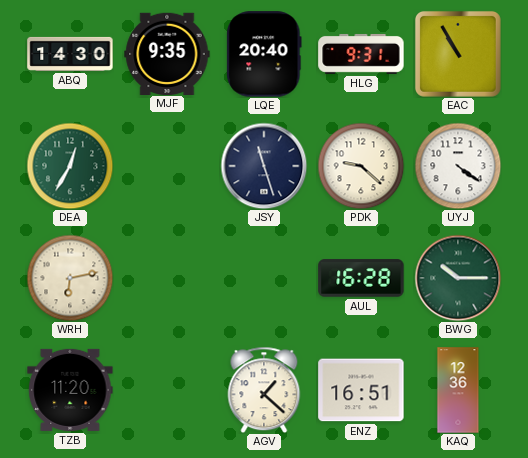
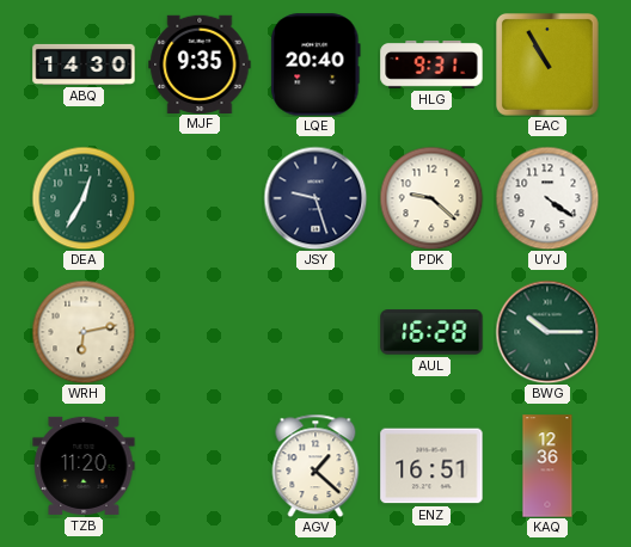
JSY: 11:27 -> 9:27 (315, 198)
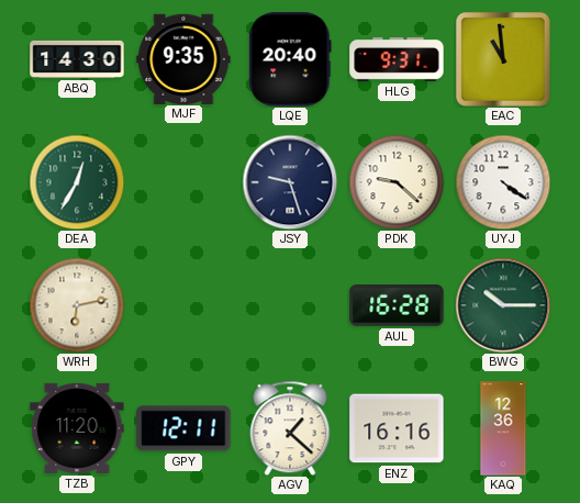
EAC: 10:55 -> 10:59 (503, 59)
GPY: none -> 12:11 (183, 428)
ENZ: 16:51 -> 16:16 (397, 428)
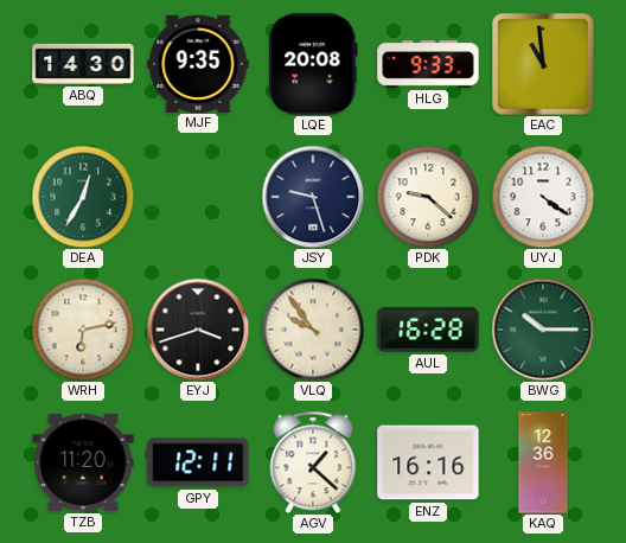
LQE: 20:40 -> 20:08 (313, 64)
HLG: 9:31 -> 9:33 (428, 64)
EYJ: none -> 3:42 (198, 330)
VLQ: none -> 9:54 (313, 330)
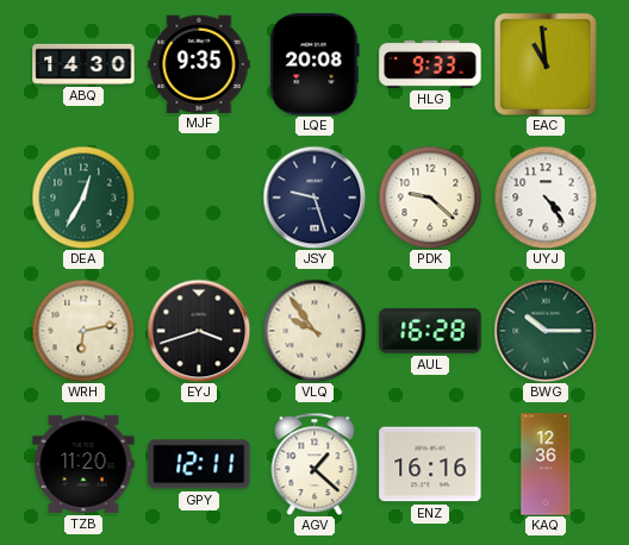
UYJ: 4:21 -> 4:24 (546, 198)
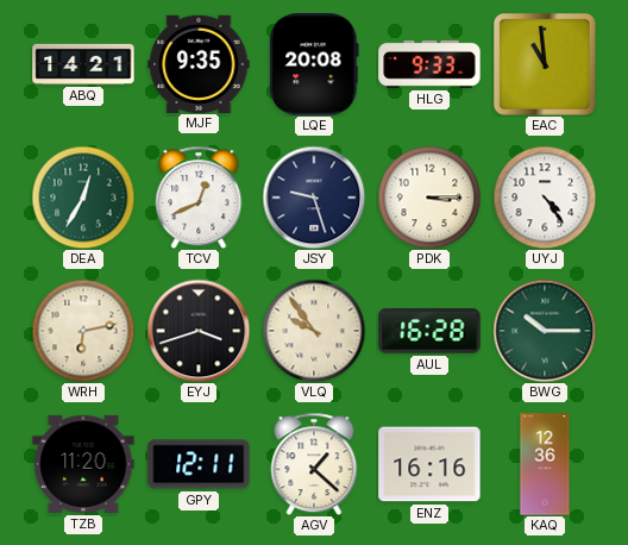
ABQ: 14:30 -> 14:21 (83, 64)
TCV: none -> 12:41 (199, 198)
PDK: 9:22 -> 3:15 (429, 198)
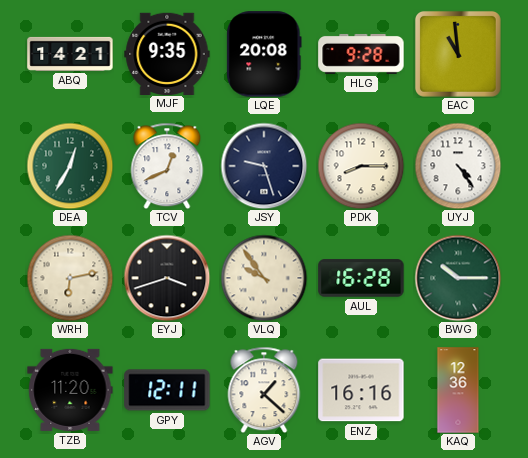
HLG: 9:33 -> 9:28 (361, 54)
PDK: 3:15 -> 8:15 (361, 166)
